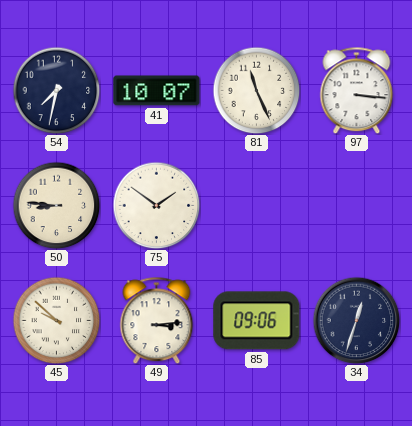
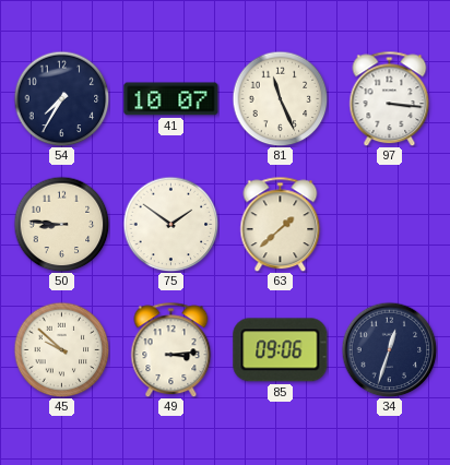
54: 7:32 -> 7:35 (61, 98)
63: none -> 1:38 (281, 224)
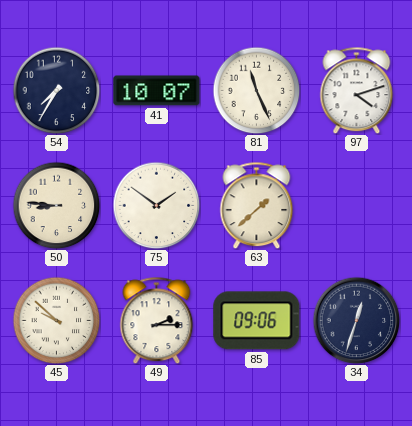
97: 3:16 -> 4:12 (357, 90)
49: 3:14 -> 2:15 (157, 320)
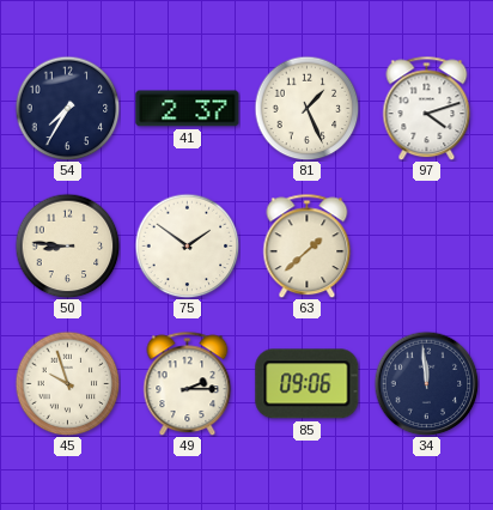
41: 10:07 -> 2:37 (188, 109)
81: 11:26 -> 1:26 (306, 108)
45: 9:52 -> 9:57 (67, 383)
34: 12:33 -> 11:59 (426, 383)
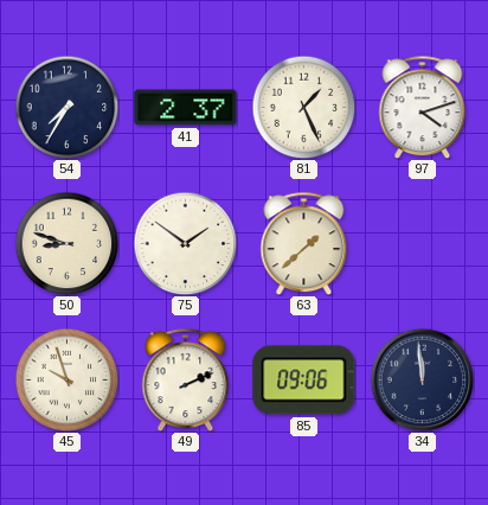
50: 8:46 -> 8:48 (66, 243)
49: 2:15 -> 2:11 (186, 379)
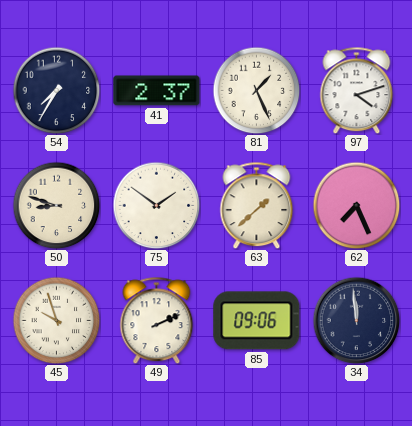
62: none -> 7:26 (356, 205)
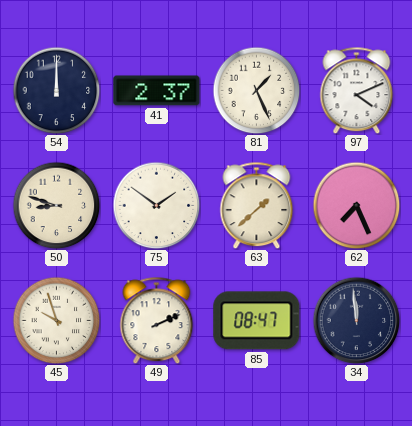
54: 7:35 -> 12:00 (56, 90)
97: 4:12 -> 4:11 (357, 90)
85: 09:06 -> 08:47 (257, 321)
